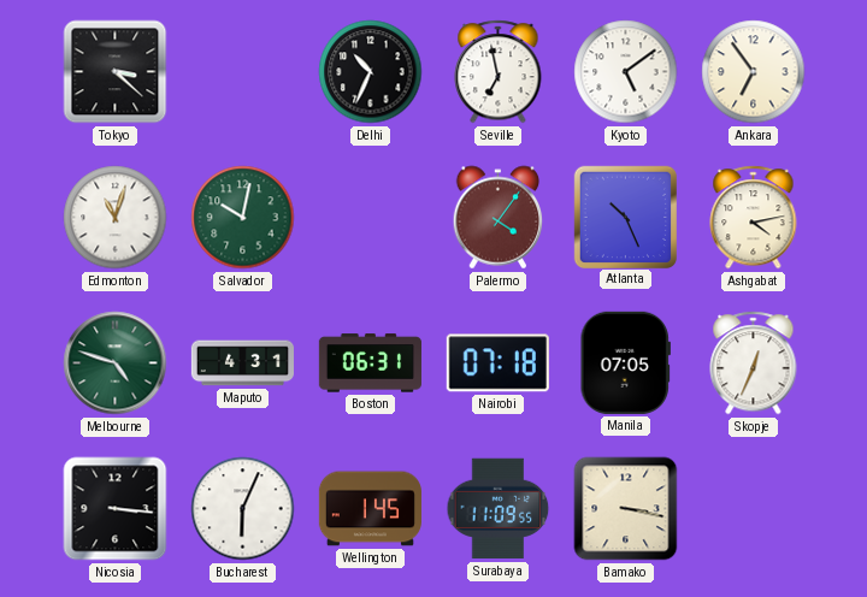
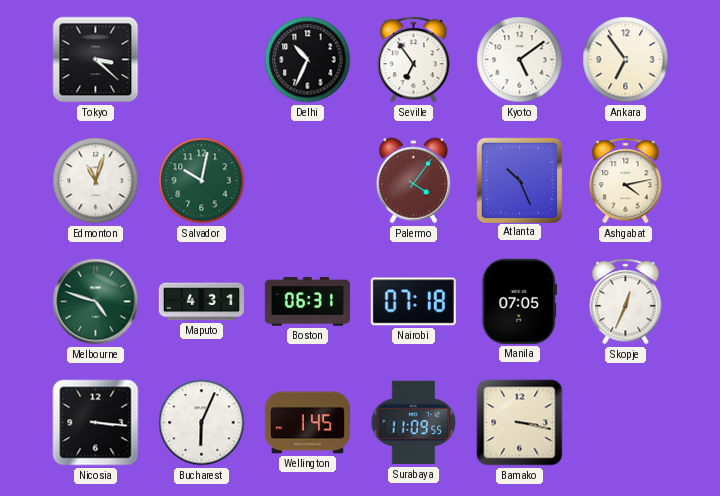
Seville: 6:58 -> 6:54 (414, 60)
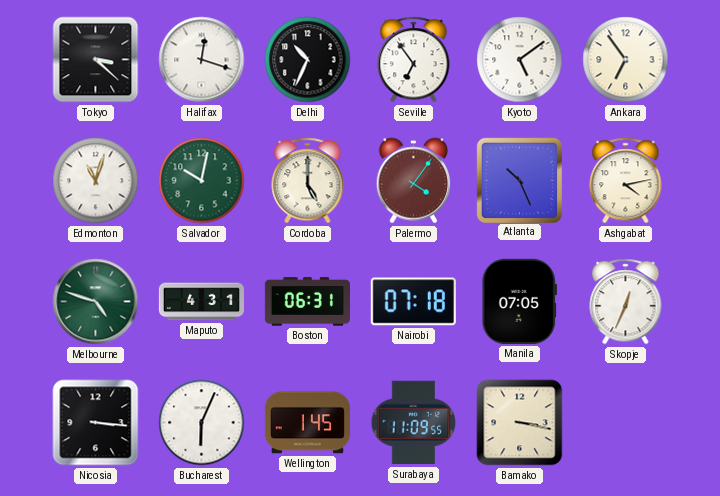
Halifax: none -> 12:18 (202, 60)
Cordoba: none -> 5:00 (308, 181)
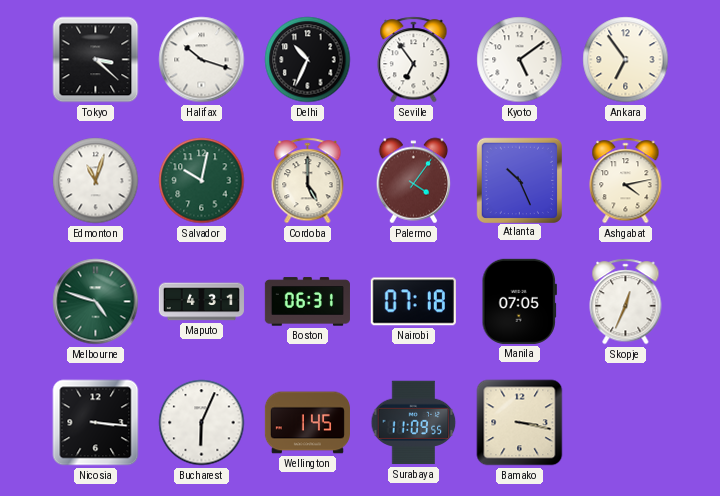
Halifax: 12:18 -> 10:18 (202, 60)
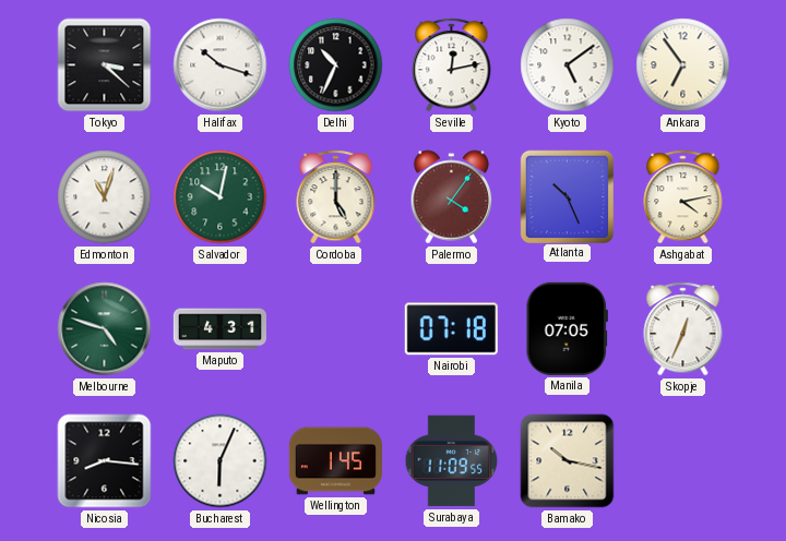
Seville: 6:54 -> 12:13 (452, 65)
Boston: 06:31 -> none (307, 302)
Nicosia: 3:16 -> 8:16 (105, 461)
Bamako: 3:17 -> 10:17 (568, 461)
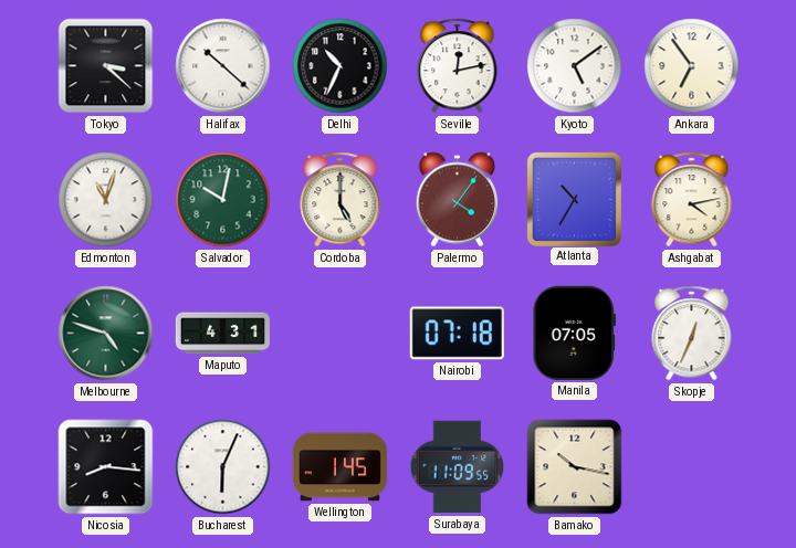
Halifax: 10:18 -> 10:22 (223, 66)
Atlanta: 10:26 -> 10:35 (574, 199)
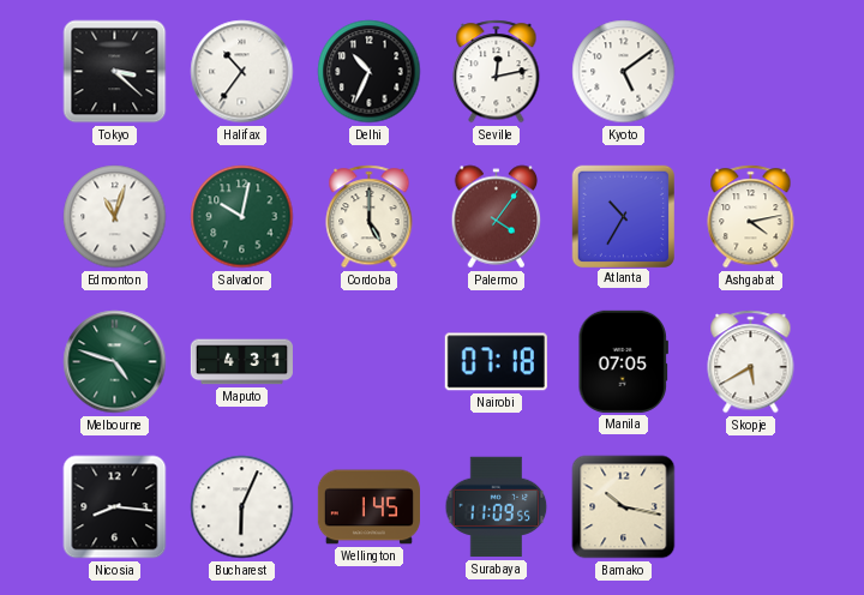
Halifax: 10:22 -> 10:36 (242, 72)
Ankara: 6:54 -> none (692, 66)
Skopje: 12:34 -> 5:40 (751, 362)
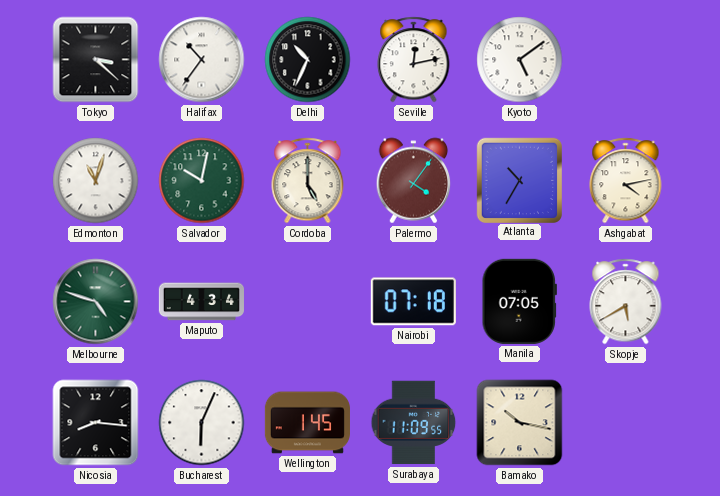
Maputo: 4:31 -> 4:34 (201, 302)
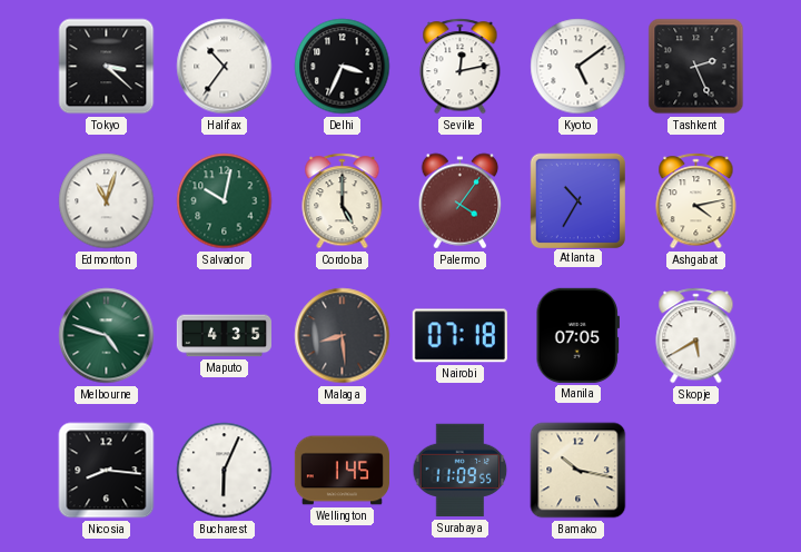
Delhi: 10:34 -> 3:34 (343, 67)
Tashkent: none -> 2:26 (696, 67)
Maputo: 4:34 -> 4:35 (224, 336)
Malaga: none -> 8:29 (343, 336)
